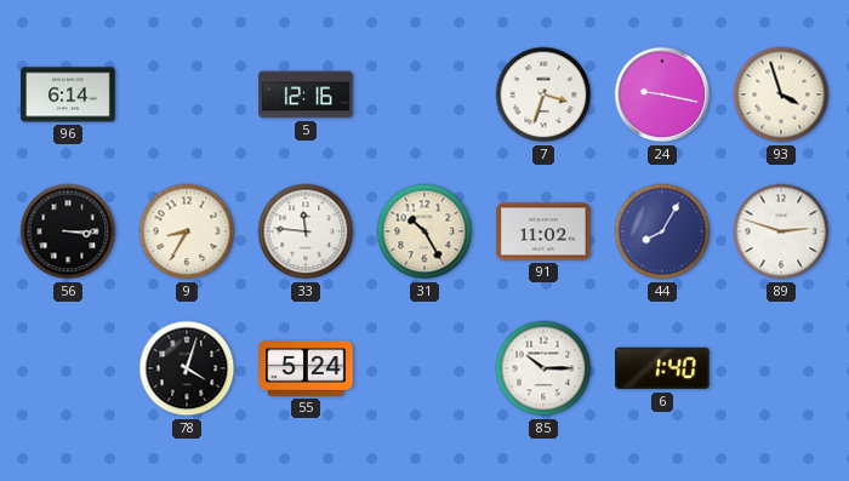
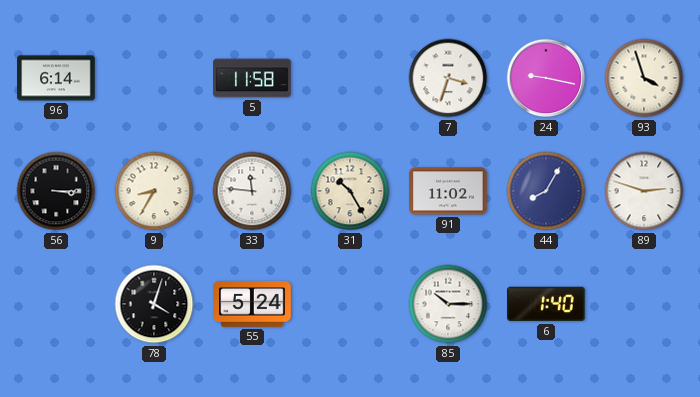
5: 12:16 -> 11:58 (252, 78)
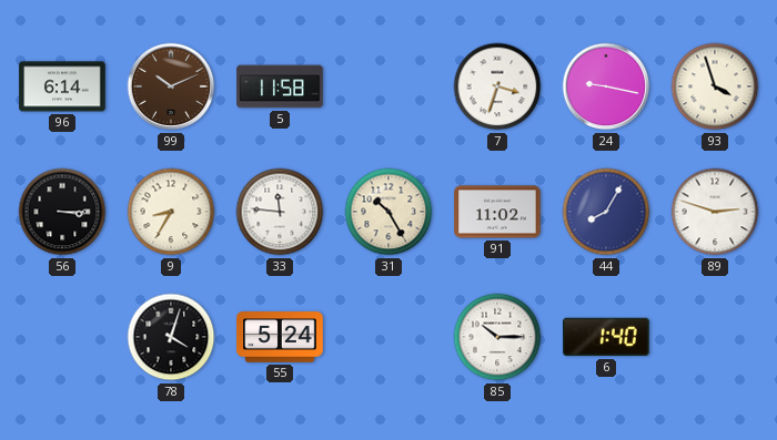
99: none -> 10:11 (171, 86)
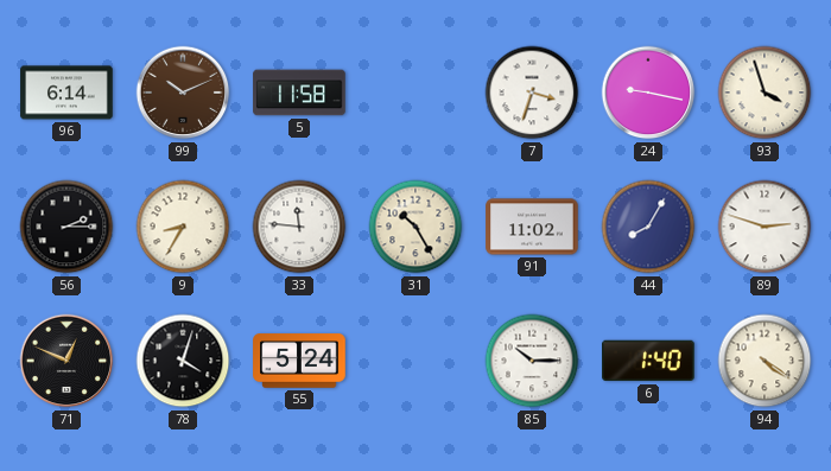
56: 3:15 -> 2:15 (66, 227)
71: none -> 12:49 (66, 361)
94: none -> 4:21 (765, 361)
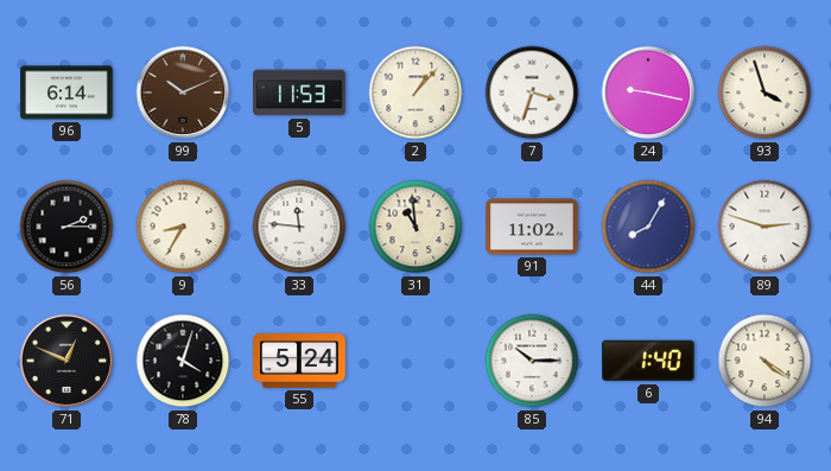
5: 11:58 -> 11:53 (299, 93)
2: none -> 1:07 (415, 93)
31: 10:25 -> 10:59 (415, 227)
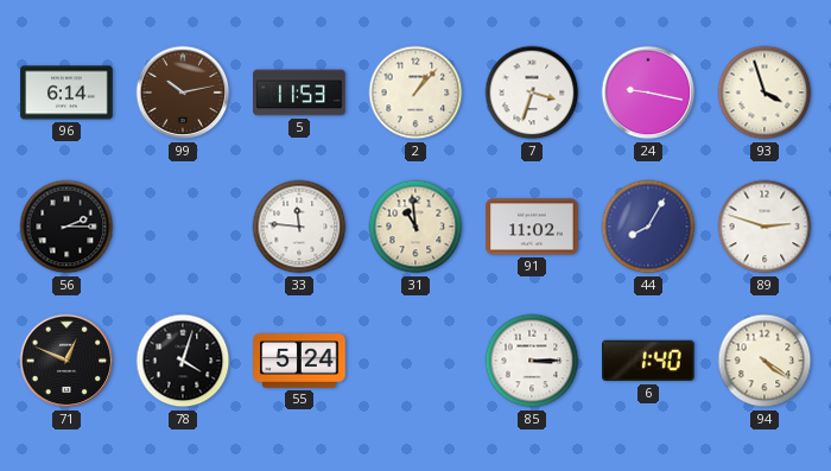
99: 10:11 -> 10:13 (183, 93)
9: 8:35 -> none (183, 227)
85: 10:15 -> 3:15 (532, 361)
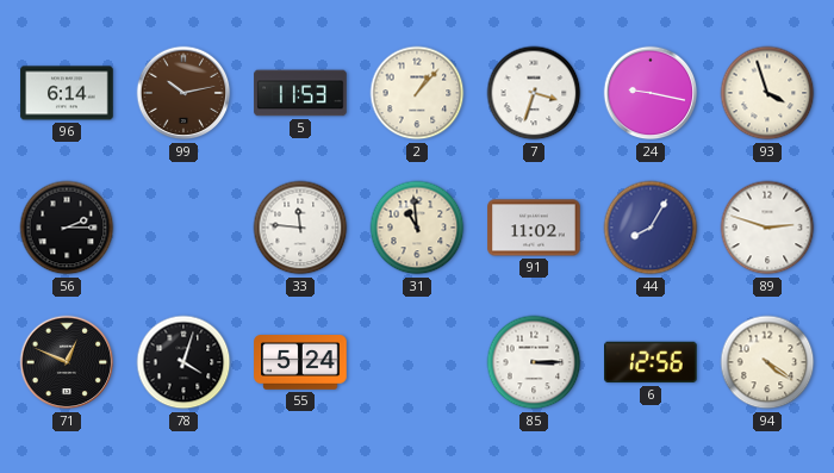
6: 1:40 -> 12:56 (651, 362)
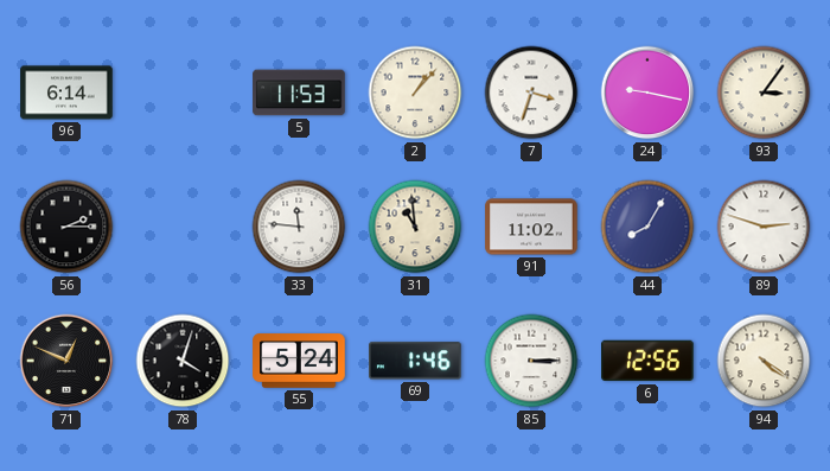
99: 10:13 -> none (183, 93)
93: 3:57 -> 3:06 (764, 93)
69: none -> 1:46 (416, 361)
